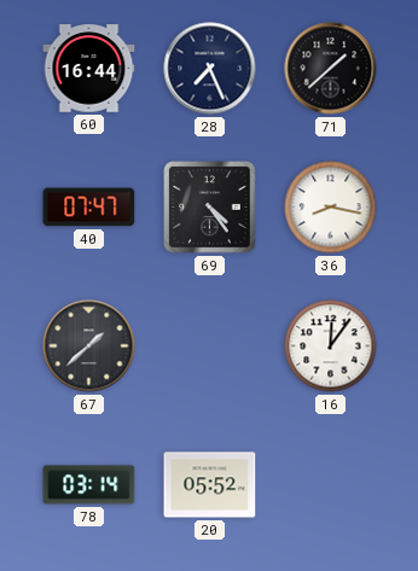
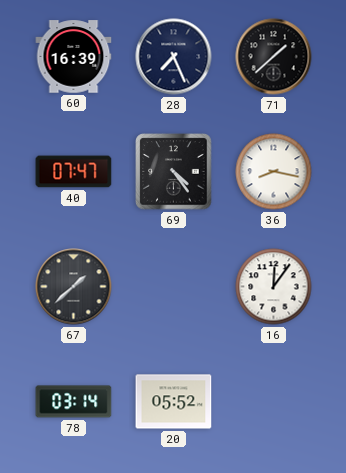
60: 16:44 -> 16:39 (74, 57)
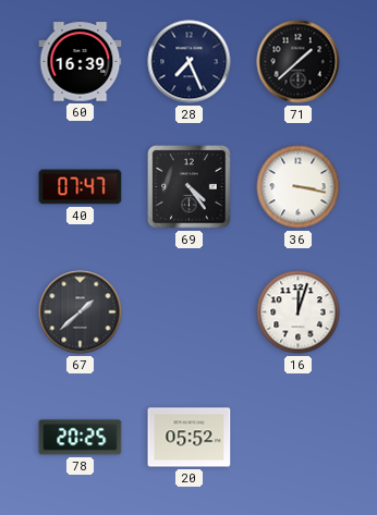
36: 8:17 -> 3:17 (299, 187)
16: 12:06 -> 12:03 (299, 312)
78: 03:14 -> 20:25 (81, 438)
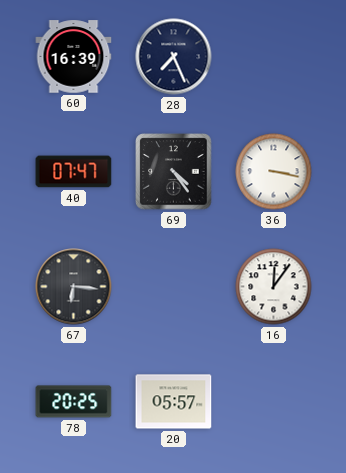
71: 1:38 -> none (299, 62)
67: 1:38 -> 6:16 (74, 287)
16: 12:03 -> 12:06 (274, 287)
20: 05:52 -> 05:57 (174, 402)
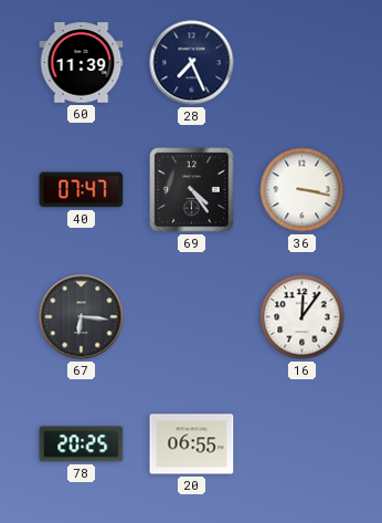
60: 16:39 -> 11:39 (82, 63)
20: 05:57 -> 06:55 (192, 444)
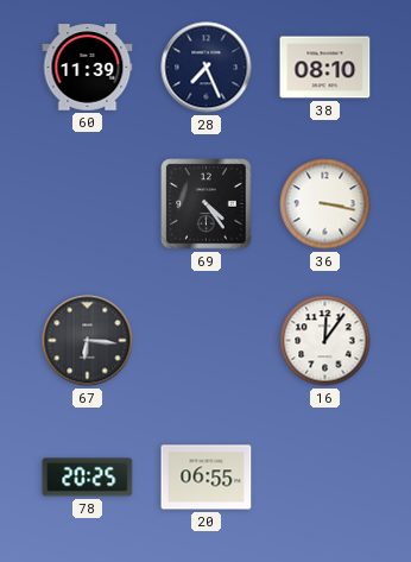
38: none -> 08:10 (325, 68)
40: 07:47 -> none (82, 190)
